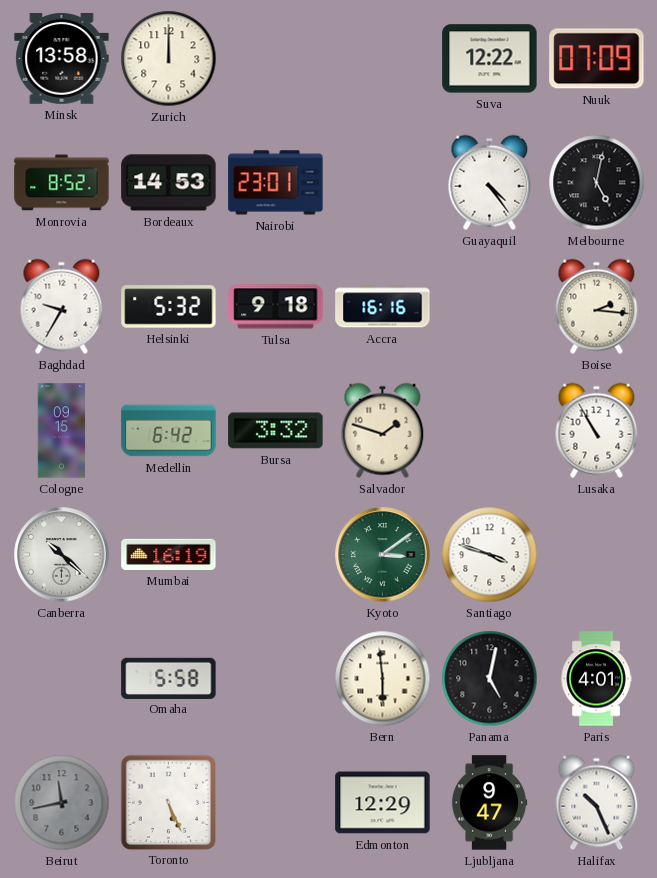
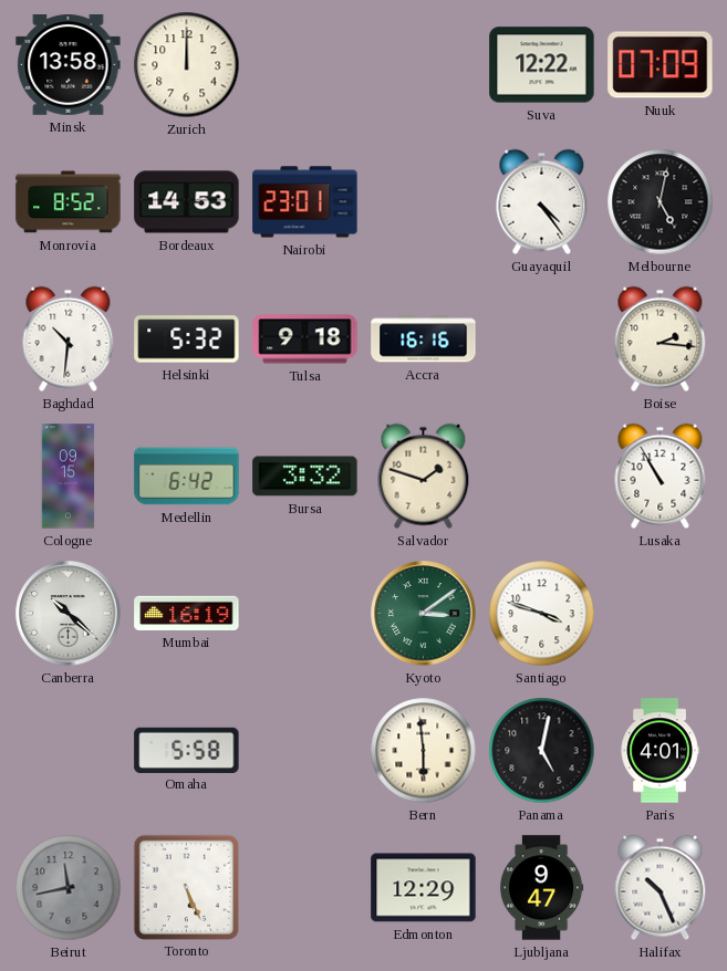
Baghdad: 9:35 -> 10:31 (69, 340)
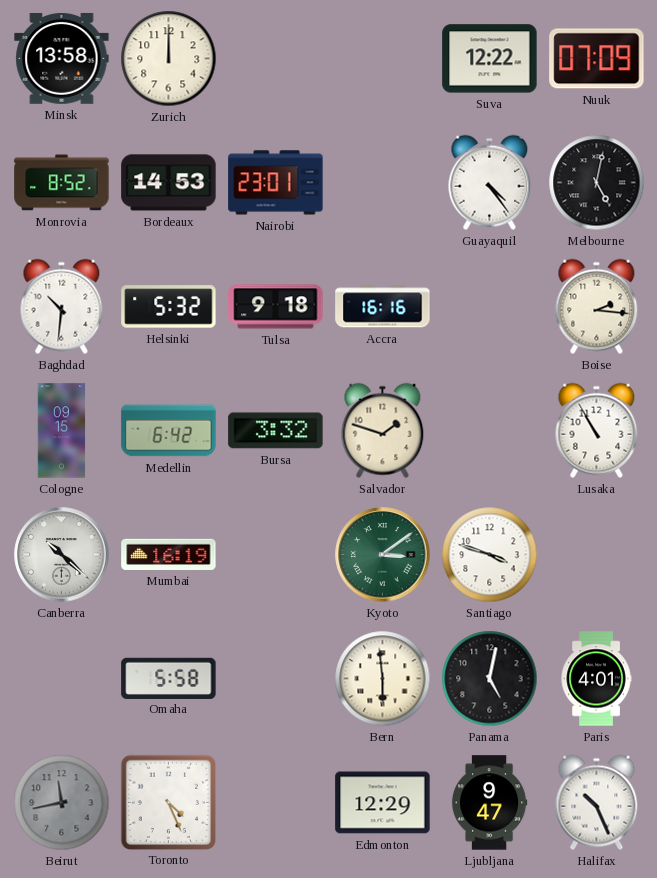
Toronto: 5:26 -> 4:26 (168, 802)
